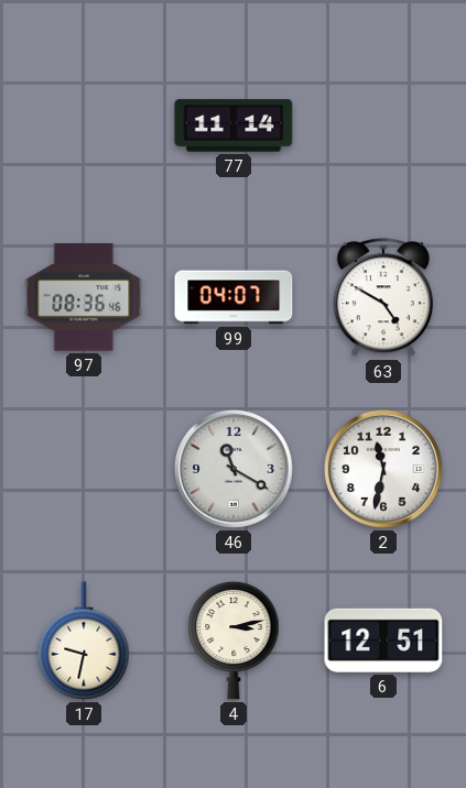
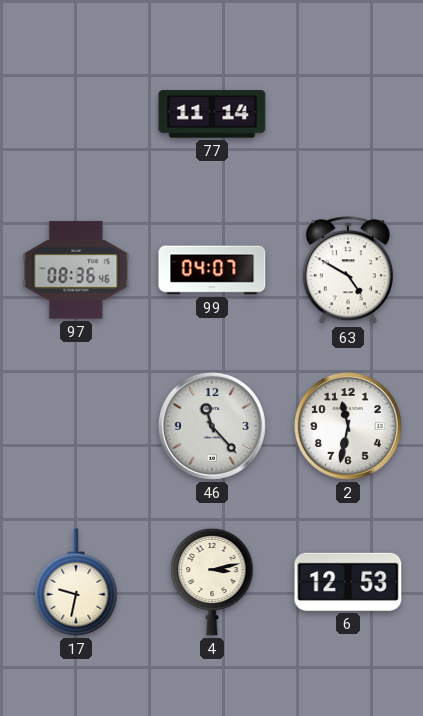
46: 11:20 -> 11:23 (212, 426)
6: 12:51 -> 12:53 (348, 582)
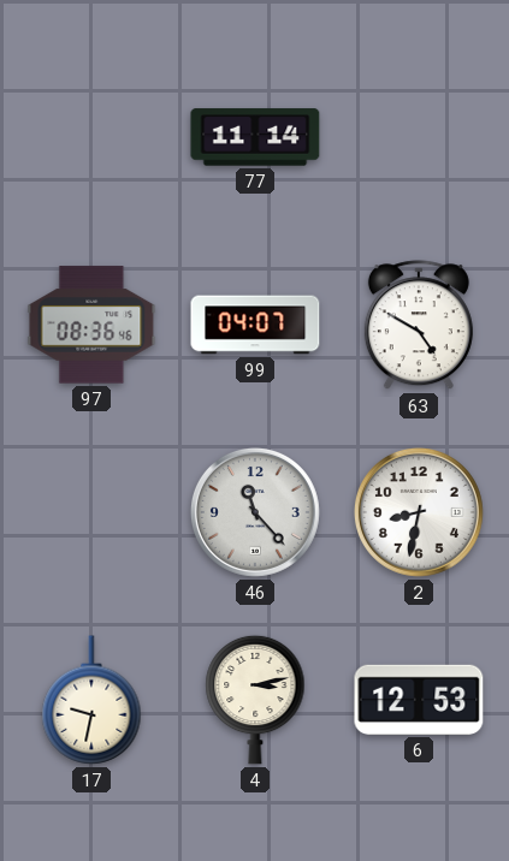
2: 11:32 -> 8:32 (419, 512)
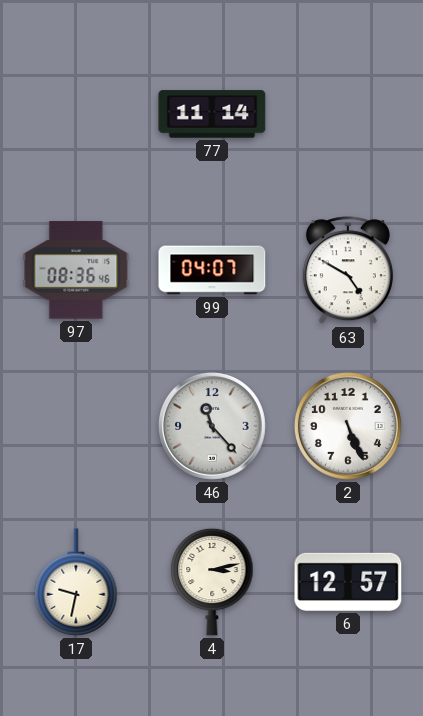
2: 8:32 -> 5:26 (348, 426)
6: 12:53 -> 12:57 (348, 582)
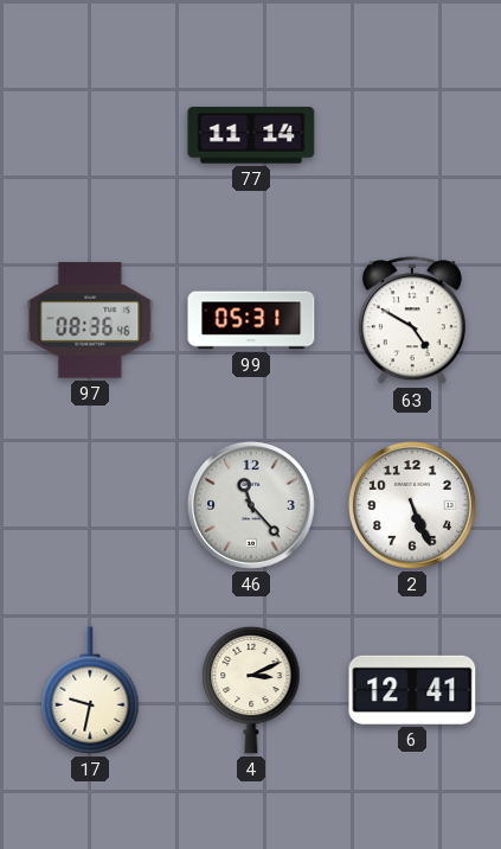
99: 04:07 -> 05:31 (251, 320)
4: 3:13 -> 3:11 (251, 690)
6: 12:57 -> 12:41 (412, 690)
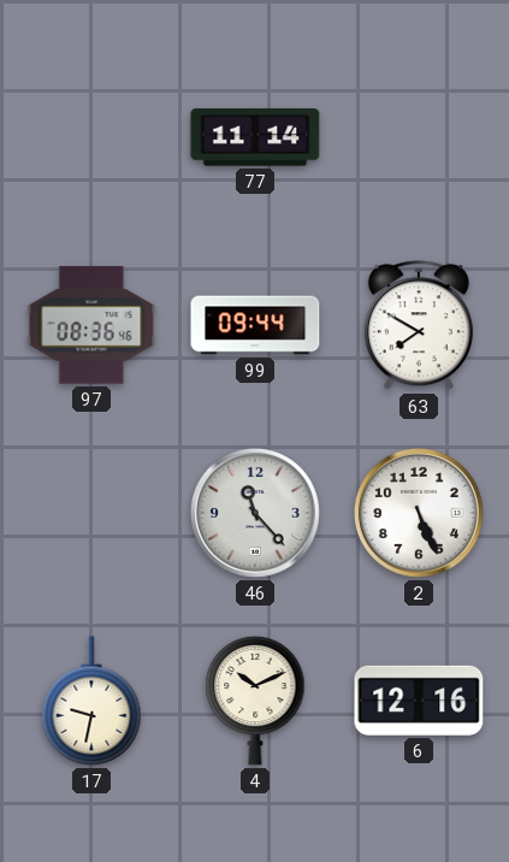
99: 05:31 -> 09:44 (255, 325)
63: 4:50 -> 7:50 (419, 326)
4: 3:11 -> 10:11 (255, 701)
6: 12:41 -> 12:16 (419, 701)
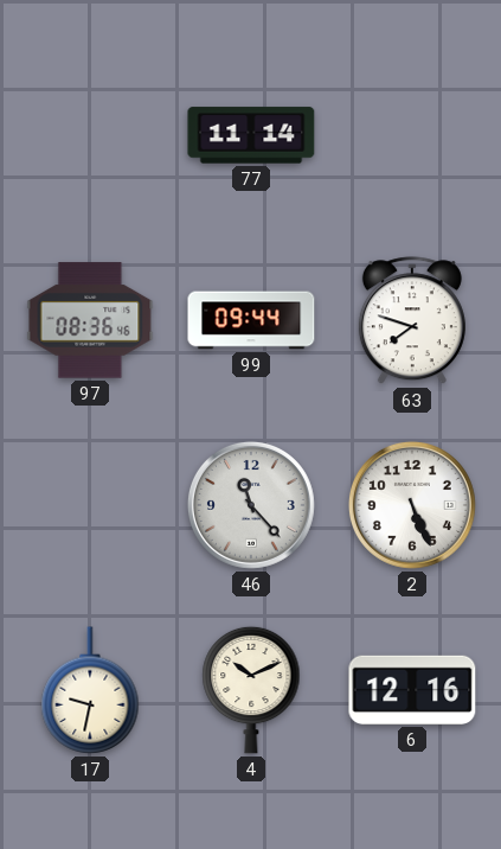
63: 7:50 -> 7:48 (412, 321)
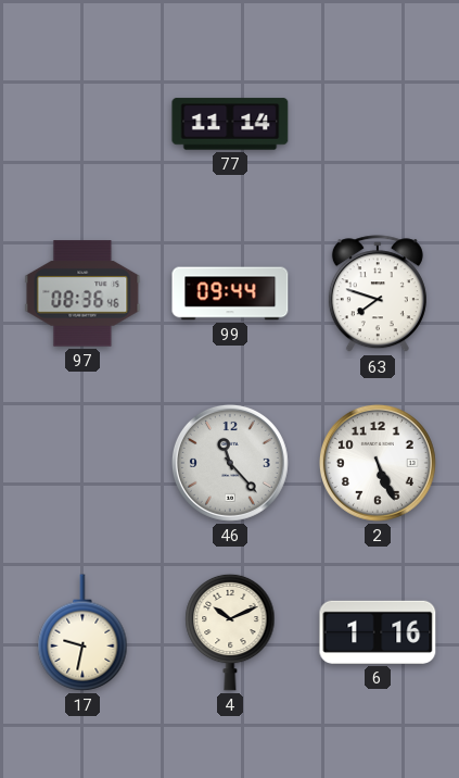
6: 12:16 -> 1:16 (378, 632)
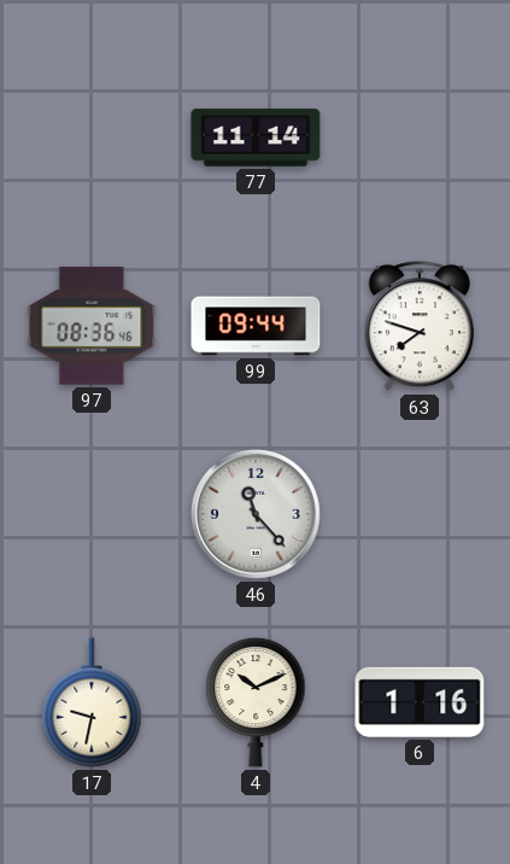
2: 5:26 -> none (378, 463)
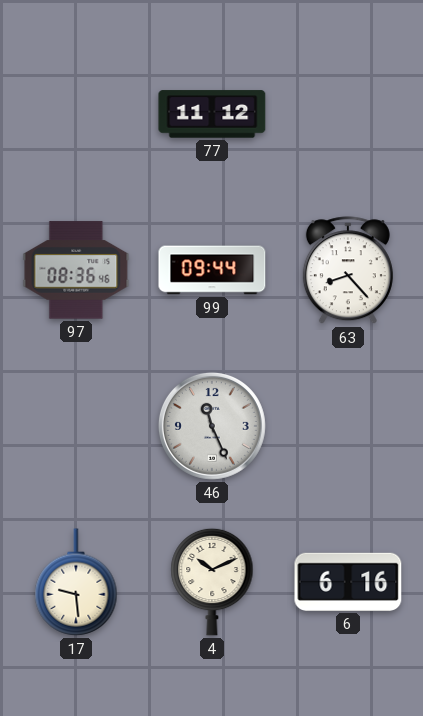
77: 11:14 -> 11:12 (212, 114)
63: 7:48 -> 8:23 (348, 271)
46: 11:23 -> 11:26 (212, 426)
17: 9:32 -> 9:29 (76, 582)
6: 1:16 -> 6:16 (348, 582)
